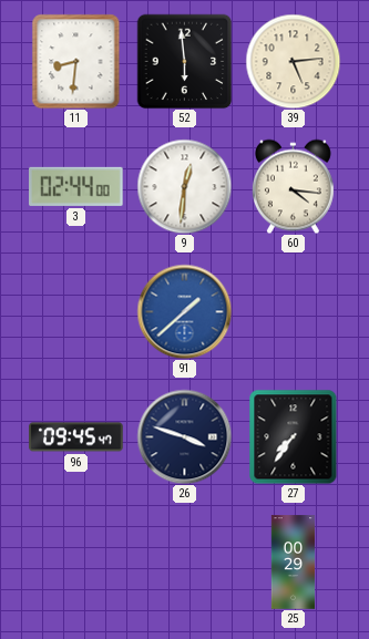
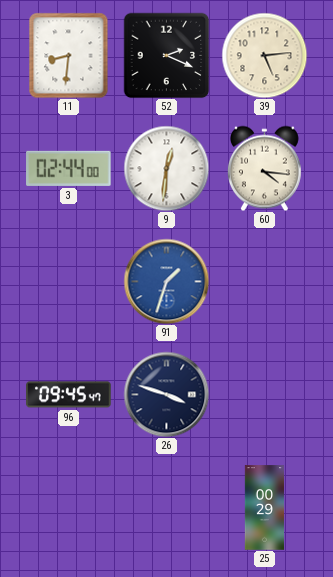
52: 5:59 -> 2:19 (166, 55)
91: 1:38 -> 1:33 (166, 281)
27: 7:36 -> none (294, 436)
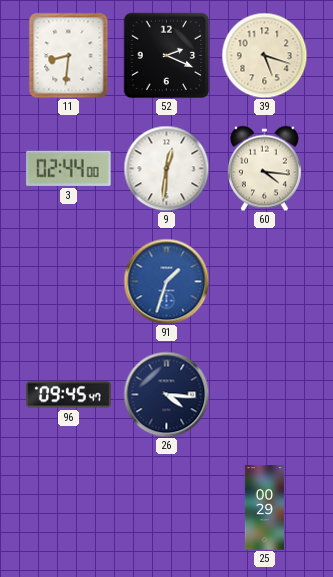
39: 5:14 -> 5:18 (264, 55)
26: 3:48 -> 4:16 (166, 394)
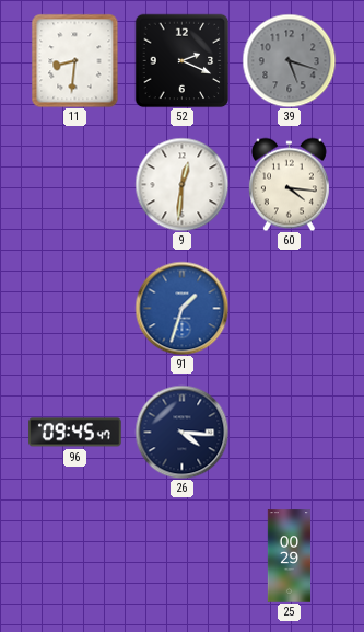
39 dial: cream -> grey (289, 60)
3: 02:44 -> none (69, 168)
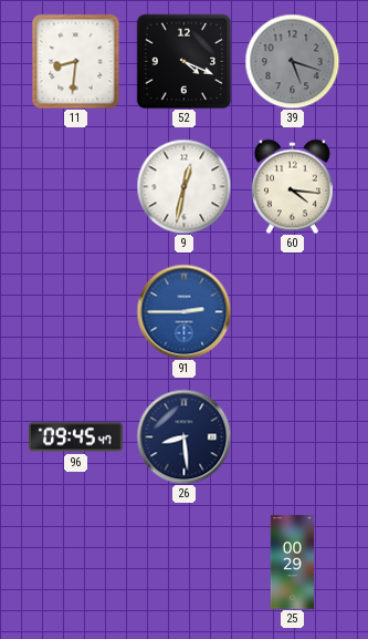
52: 2:19 -> 4:19 (183, 61)
9: 12:31 -> 12:32 (183, 186)
91: 1:33 -> 2:45 (183, 311)
26: 4:16 -> 8:29 (183, 436)
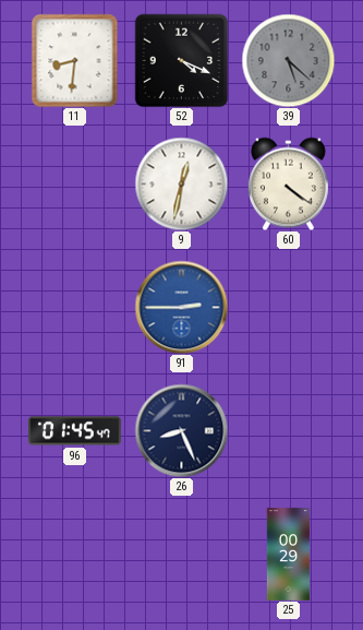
39: 5:18 -> 5:22 (288, 60)
60: 4:16 -> 4:21 (288, 183)
96: 09:45 -> 01:45 (75, 431)
26: 8:29 -> 8:26 (181, 430)
